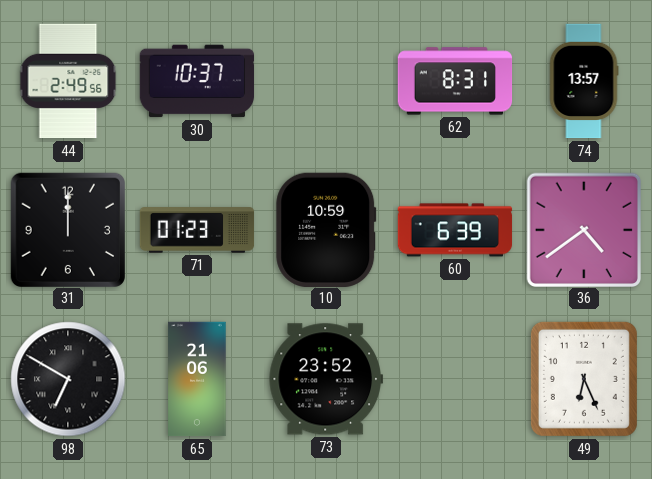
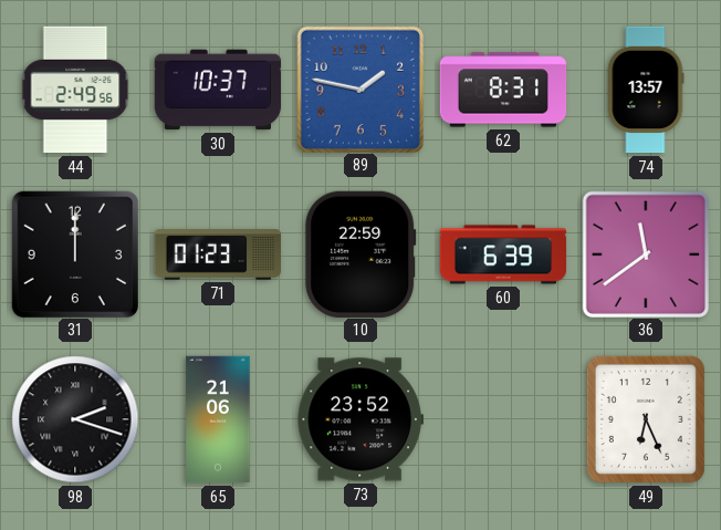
89: none -> 1:47 (359, 89)
10: 10:59 -> 22:59 (360, 253)
36: 4:39 -> 11:39 (645, 253)
98: 6:50 -> 2:18 (75, 419)
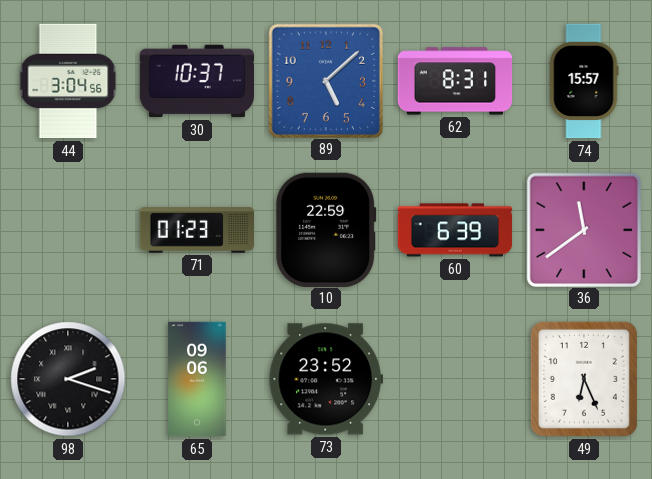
44: 2:49 -> 3:04 (68, 81)
89: 1:47 -> 5:08 (325, 80)
74: 13:57 -> 15:57 (584, 81)
31: 12:00 -> none (74, 253)
65: 21:06 -> 09:06 (197, 379)
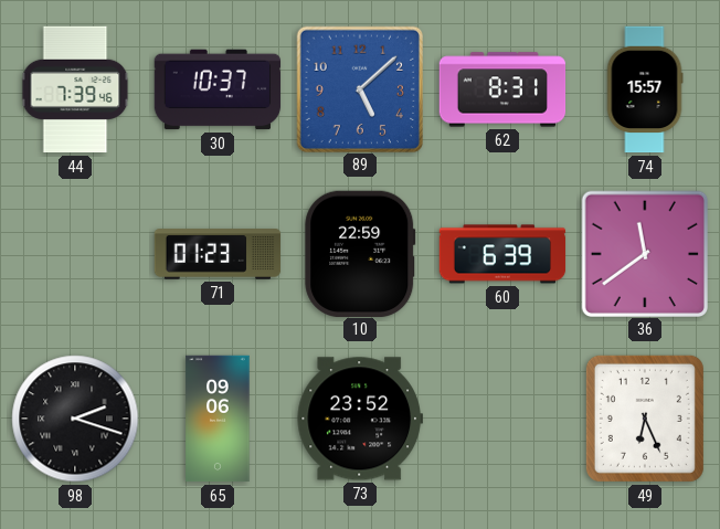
44: 3:04 -> 7:39 (75, 89)
